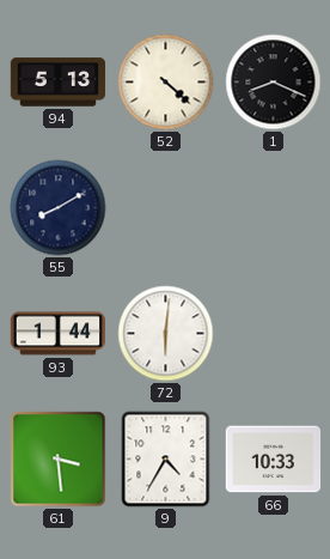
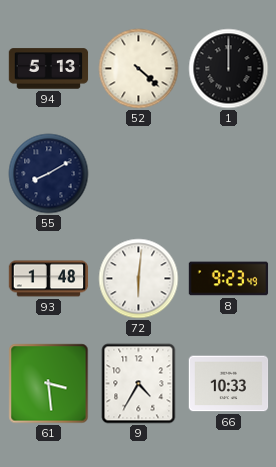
1: 8:19 -> 12:00 (229, 69)
93: 1:44 -> 1:48 (49, 279)
8: none -> 9:23 (229, 279)
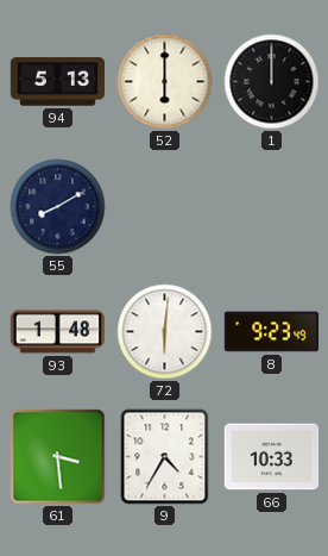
52: 4:22 -> 6:00 (165, 82)
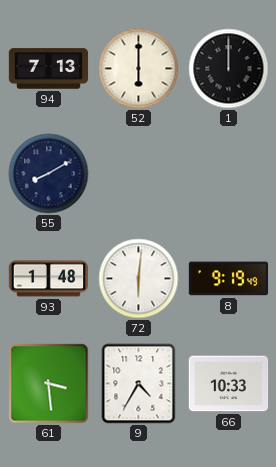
94: 5:13 -> 7:13 (49, 69)
8: 9:23 -> 9:19 (229, 279)
